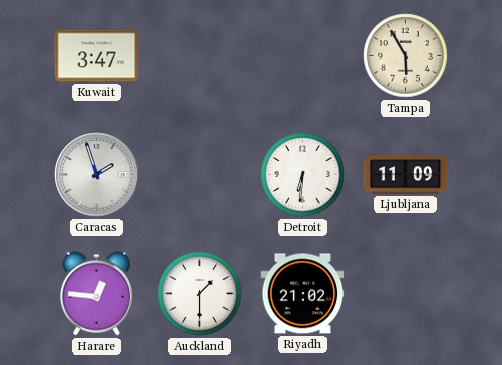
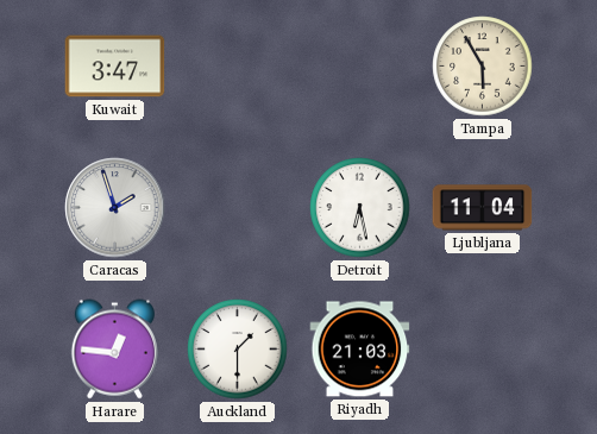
Detroit: 6:31 -> 6:28 (360, 208)
Ljubljana: 11:09 -> 11:04 (483, 208)
Riyadh: 21:02 -> 21:03 (360, 350)
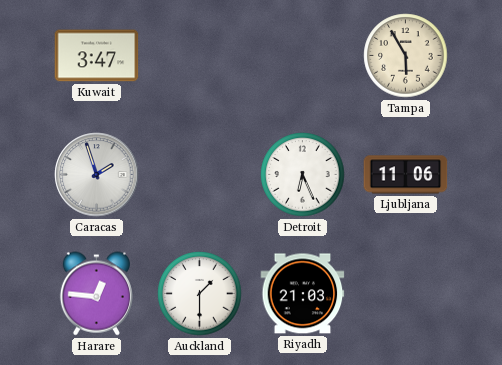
Detroit: 6:28 -> 6:26 (303, 175)
Ljubljana: 11:04 -> 11:06 (406, 175)
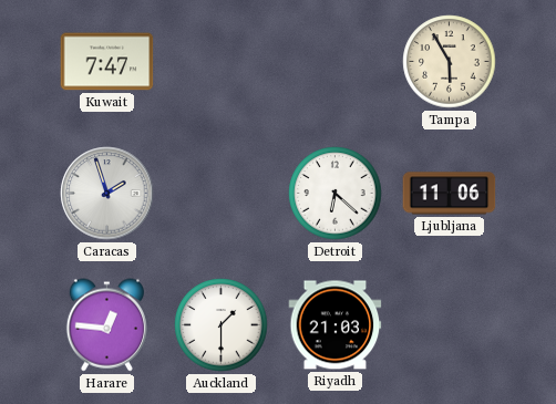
Kuwait: 3:47 -> 7:47 (107, 62)
Detroit: 6:26 -> 6:22 (336, 194)
